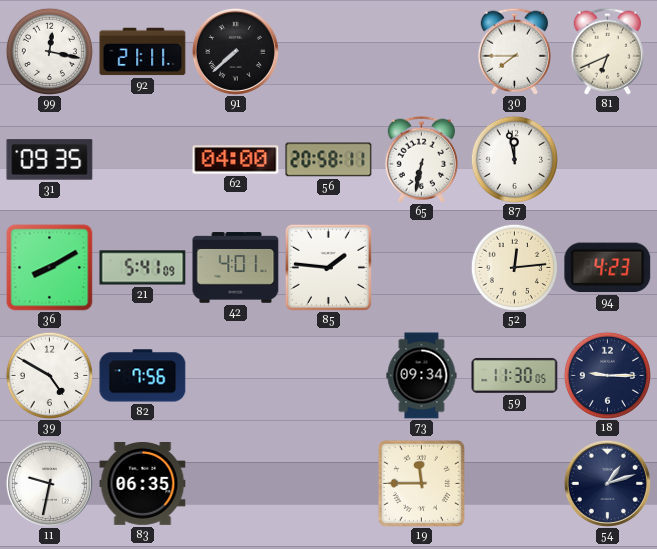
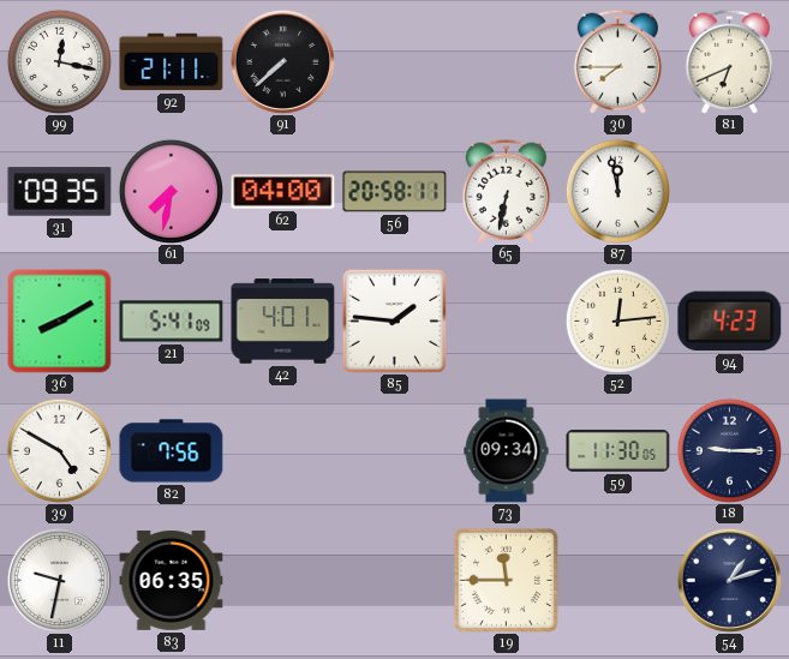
61: none -> 7:32 (171, 191)
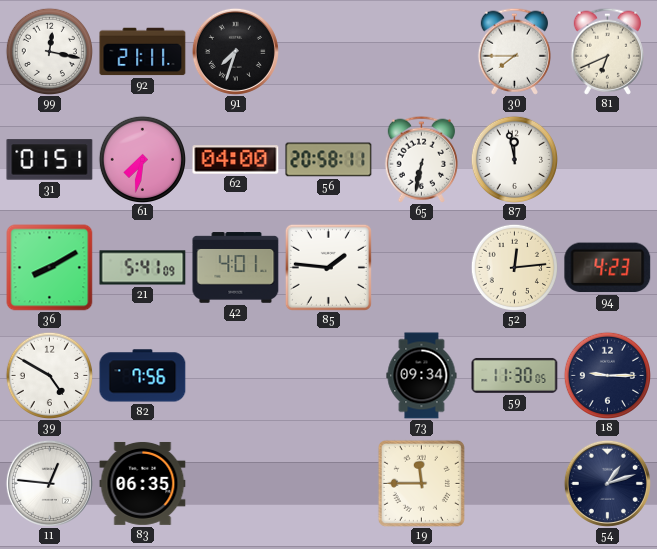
91: 7:38 -> 7:33 (235, 51)
31: 09:35 -> 01:51 (50, 160)
11: 9:32 -> 12:46 (49, 483)
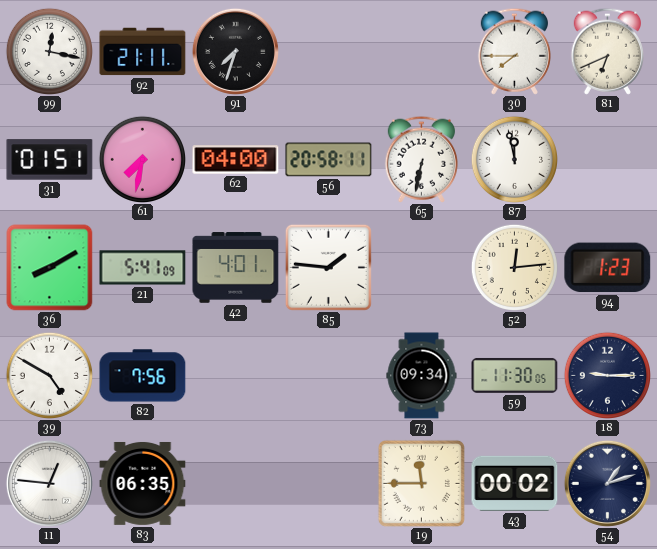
94: 4:23 -> 1:23 (608, 268)
43: none -> 00:02 (515, 483)
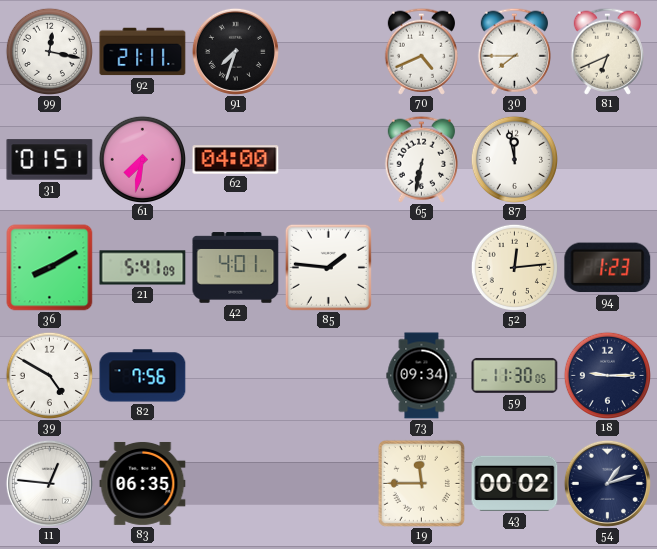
70: none -> 4:41 (421, 51)
56: 20:58 -> none (329, 160)
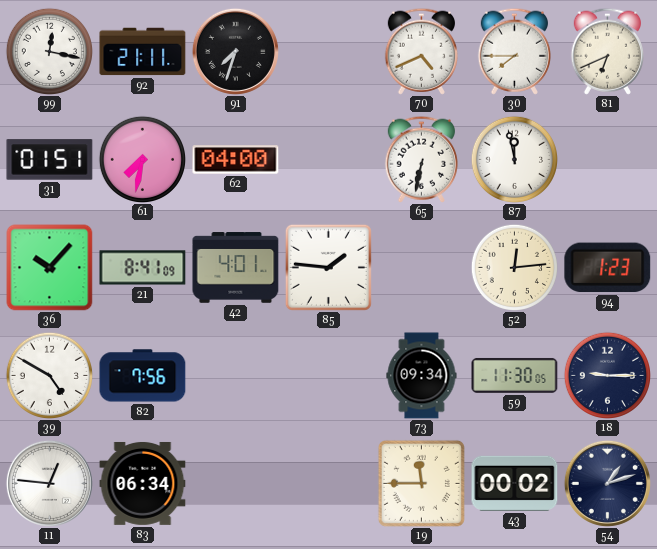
36: 8:10 -> 10:07 (50, 268)
21: 5:41 -> 8:41 (143, 268)
83: 06:35 -> 06:34 (143, 483)
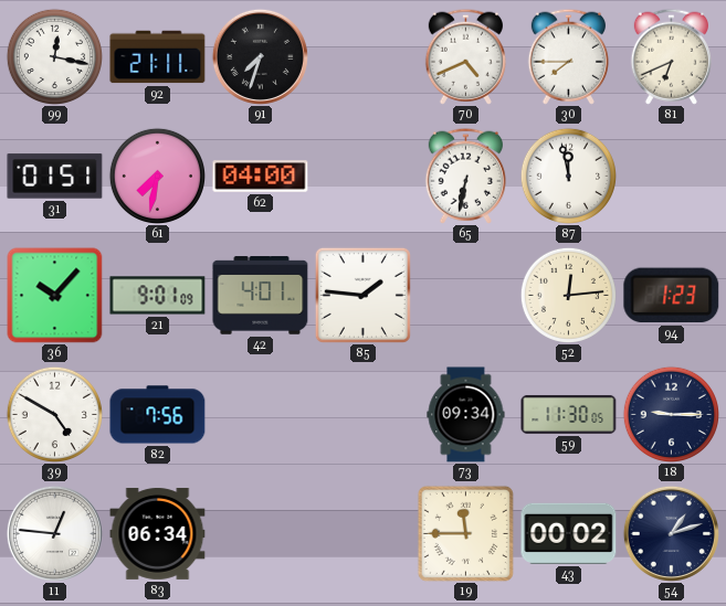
21: 8:41 -> 9:01 (158, 296)
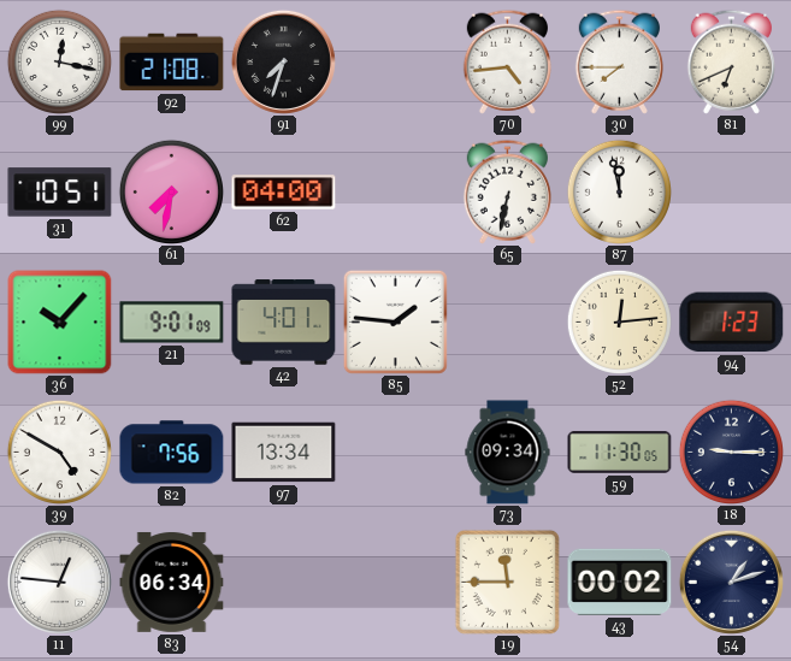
92: 21:11 -> 21:08 (172, 63)
70: 4:41 -> 4:44 (507, 61)
31: 01:51 -> 10:51 (60, 193)
97: none -> 13:34 (284, 453)
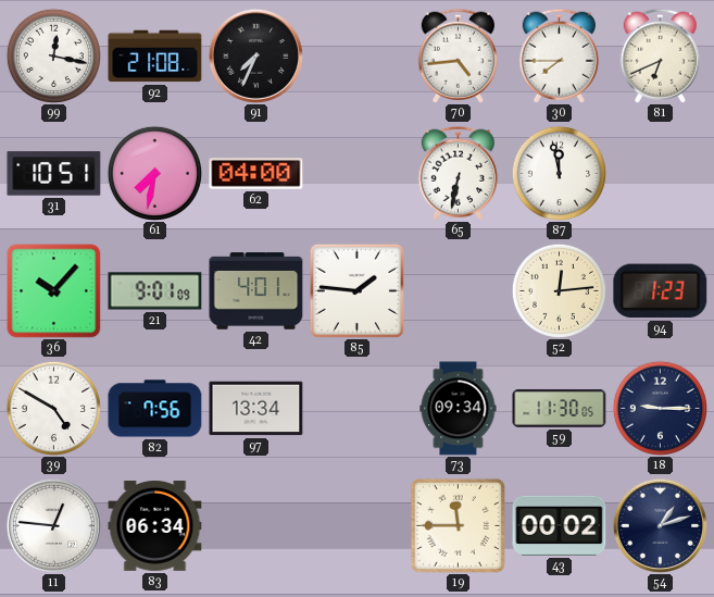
91: 7:33 -> 7:34 (255, 55)
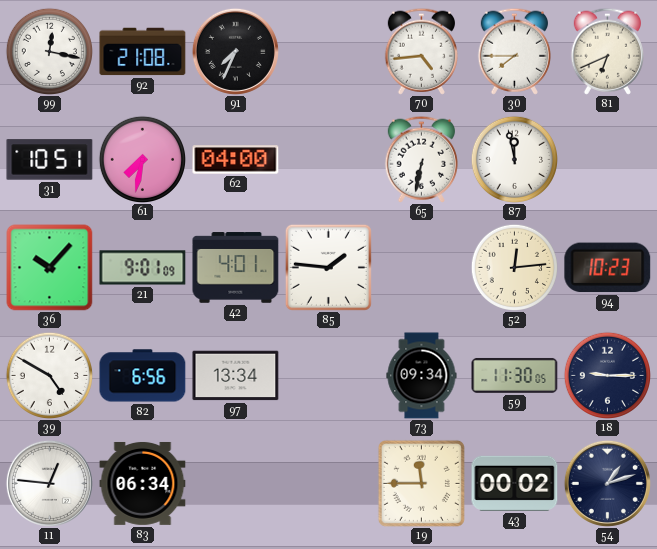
94: 1:23 -> 10:23 (608, 268)
82: 7:56 -> 6:56 (143, 376)
